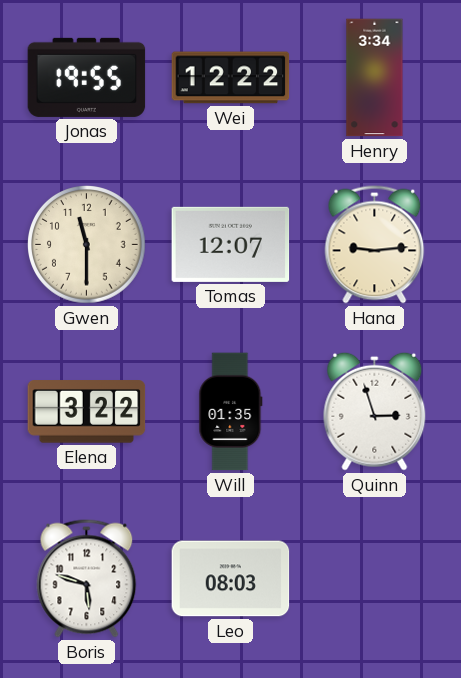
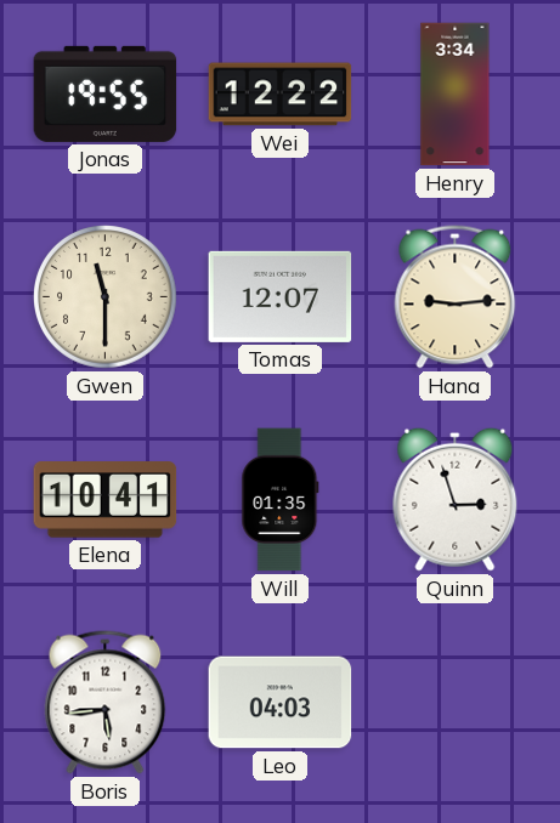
Elena: 3:22 -> 10:41 (106, 500)
Boris: 5:48 -> 5:44 (106, 703)
Leo: 08:03 -> 04:03 (281, 703)
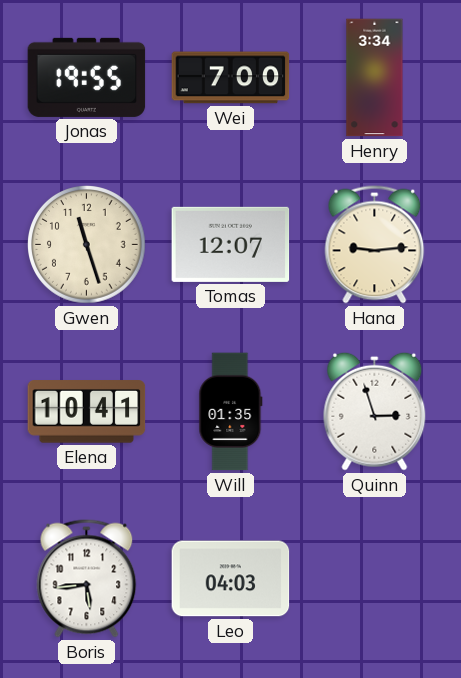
Wei: 12:22 -> 7:00 (231, 78)
Gwen: 11:30 -> 11:27 (87, 245)
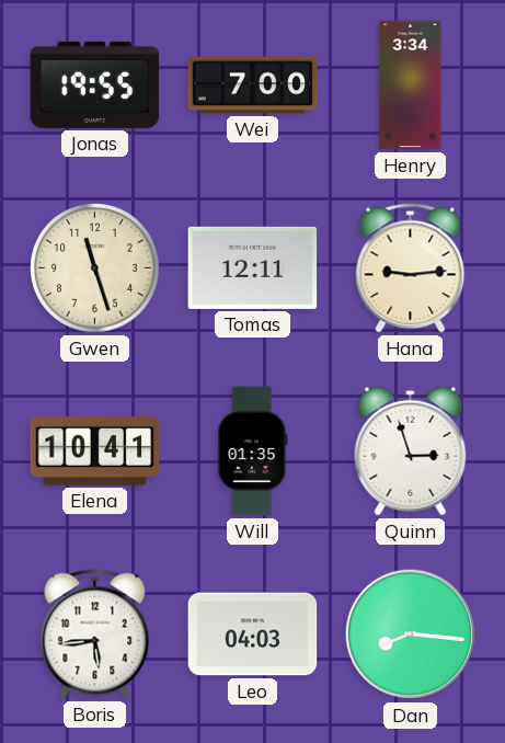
Tomas: 12:07 -> 12:11 (253, 267)
Dan: none -> 8:16 (411, 635)
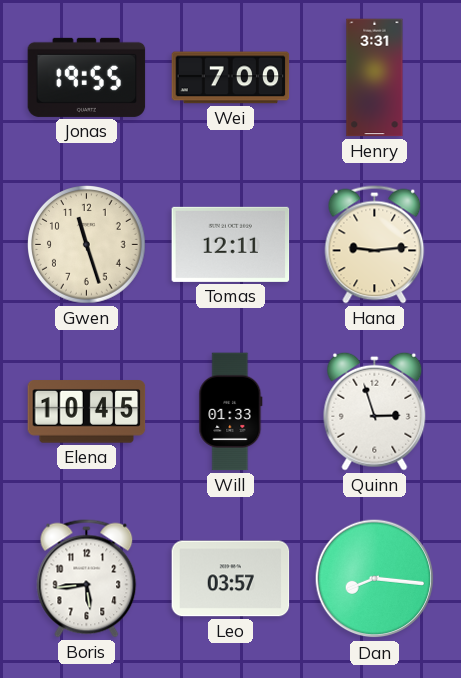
Henry: 3:34 -> 3:31 (375, 78)
Elena: 10:41 -> 10:45 (87, 412)
Will: 01:35 -> 01:33 (231, 412)
Leo: 04:03 -> 03:57 (231, 579)
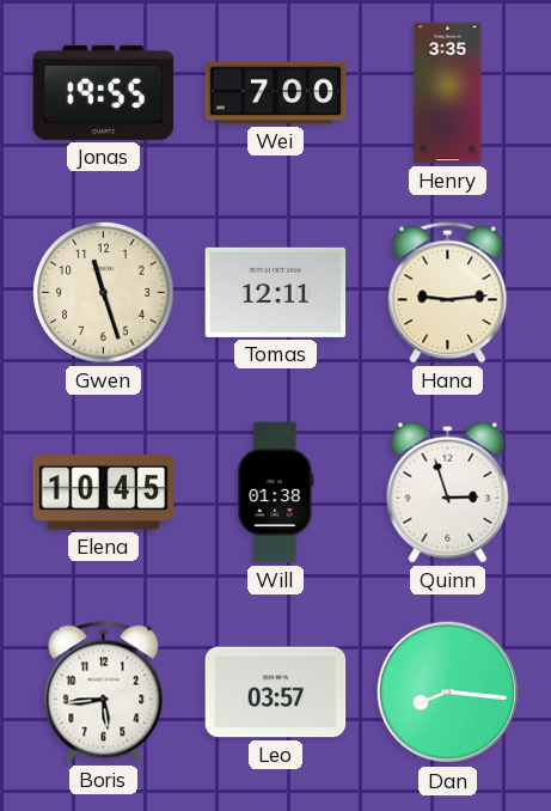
Henry: 3:31 -> 3:35 (448, 93)
Will: 01:33 -> 01:38 (276, 493)
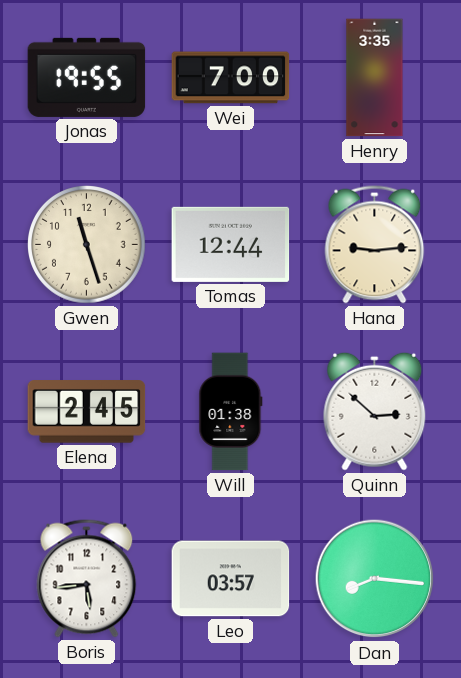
Tomas: 12:11 -> 12:44 (231, 244)
Elena: 10:45 -> 2:45 (87, 412)
Quinn: 2:57 -> 2:52 (375, 411)
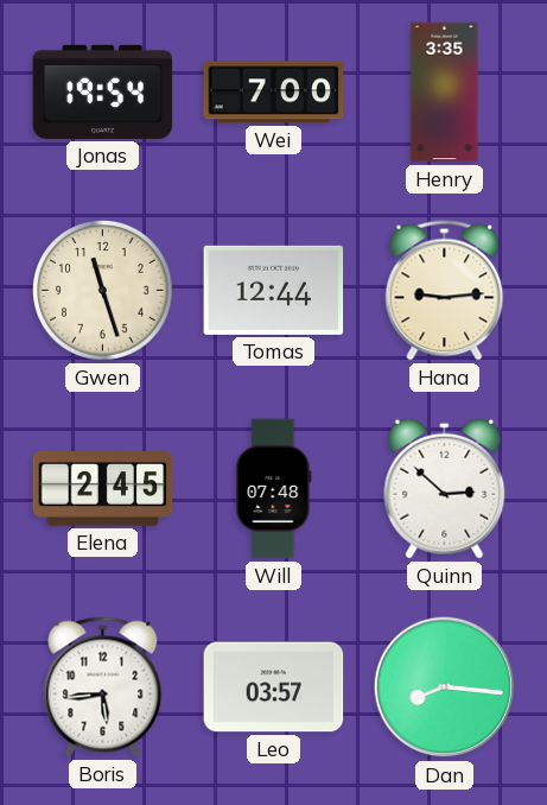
Jonas: 19:55 -> 19:54 (103, 91)
Will: 01:38 -> 07:48 (274, 489)
